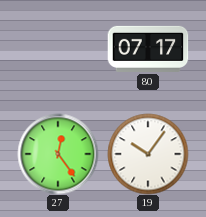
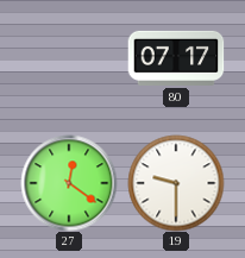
27: 12:24 -> 12:21 (69, 183)
19: 10:06 -> 9:30 (176, 183)
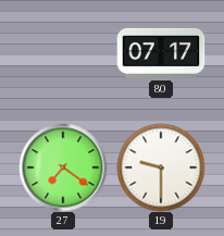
27: 12:21 -> 7:21 (63, 167)
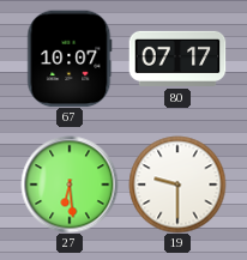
67: none -> 10:07 (70, 59)
27: 7:21 -> 6:29 (70, 185)
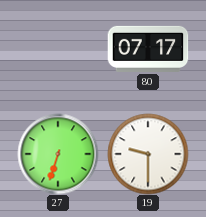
67: 10:07 -> none (70, 59)
27: 6:29 -> 6:33 (58, 154)
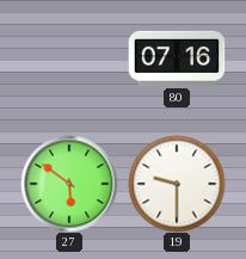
80: 07:17 -> 07:16 (177, 58)
27: 6:33 -> 5:51 (69, 184)
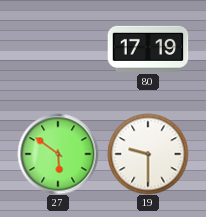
80: 07:16 -> 17:19 (148, 49)
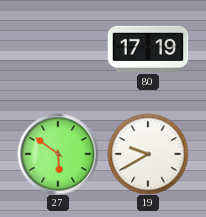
19: 9:30 -> 9:40 (148, 154)
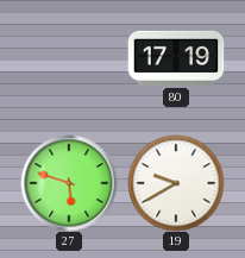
27: 5:51 -> 5:48 (69, 183)
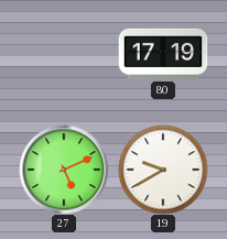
27: 5:48 -> 5:11 (64, 170)
